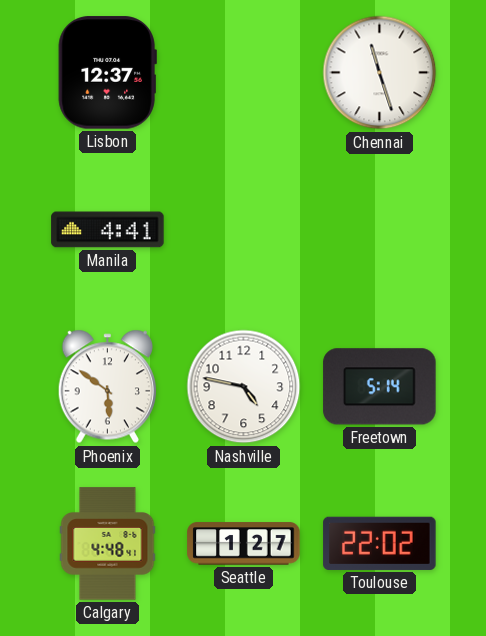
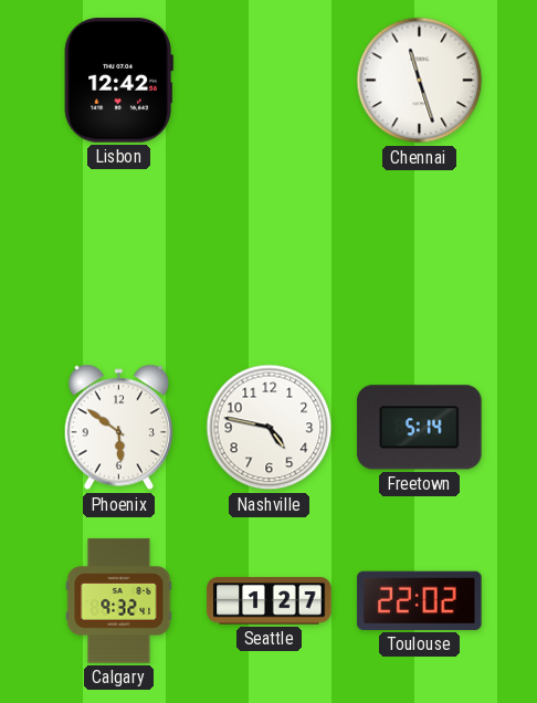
Lisbon: 12:37 -> 12:42 (118, 81)
Manila: 4:41 -> none (108, 230)
Calgary: 4:48 -> 9:32 (119, 601)
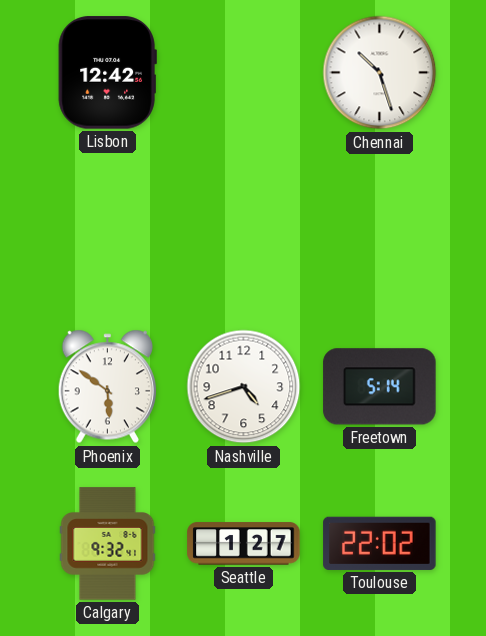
Chennai: 11:27 -> 10:27 (380, 73)
Nashville: 4:47 -> 4:42 (244, 387)
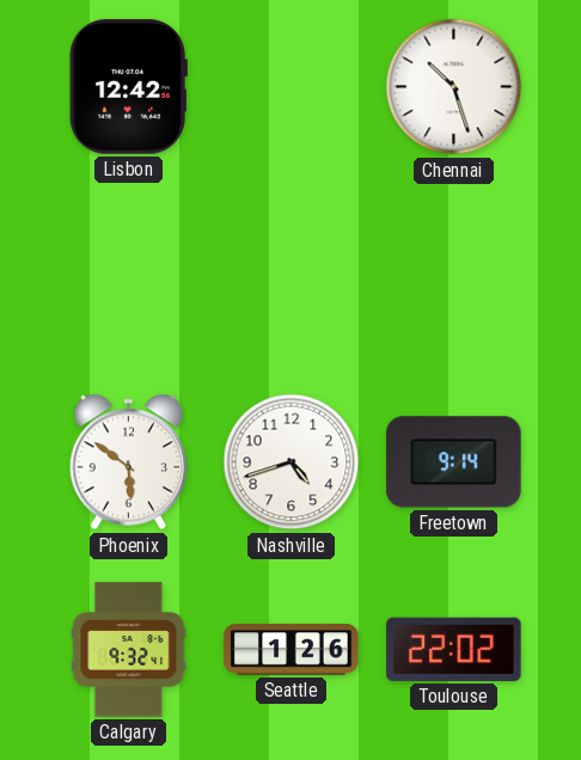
Freetown: 5:14 -> 9:14 (454, 462)
Seattle: 1:27 -> 1:26 (292, 650)
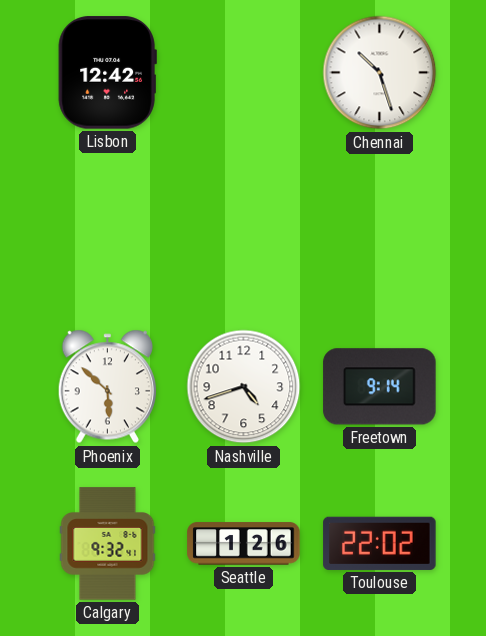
Phoenix: 5:51 -> 5:52 (107, 387)
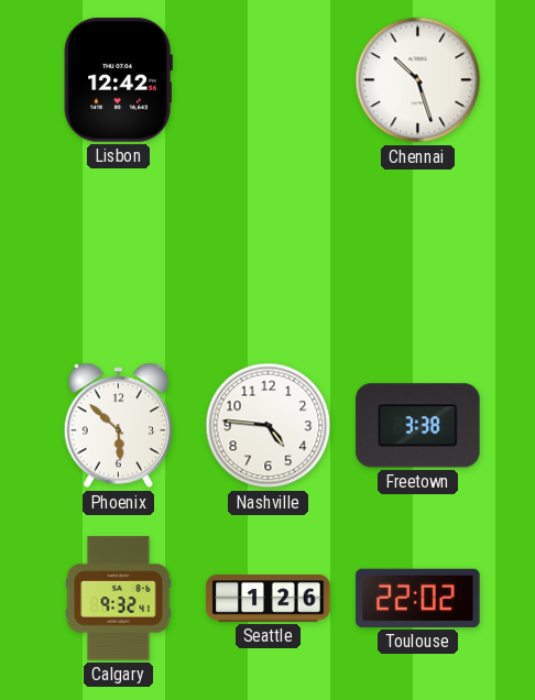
Nashville: 4:42 -> 4:46 (269, 426)
Freetown: 9:14 -> 3:38 (418, 426)
